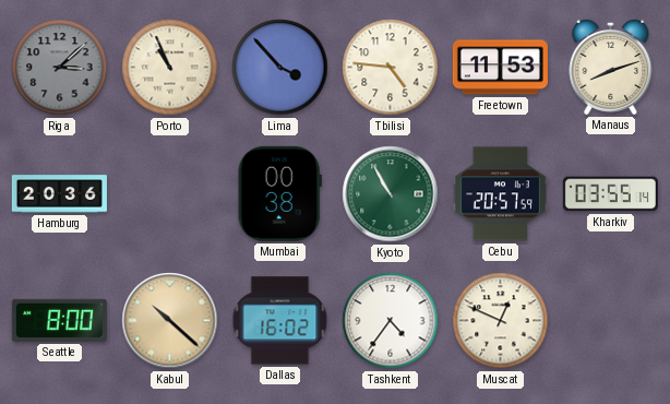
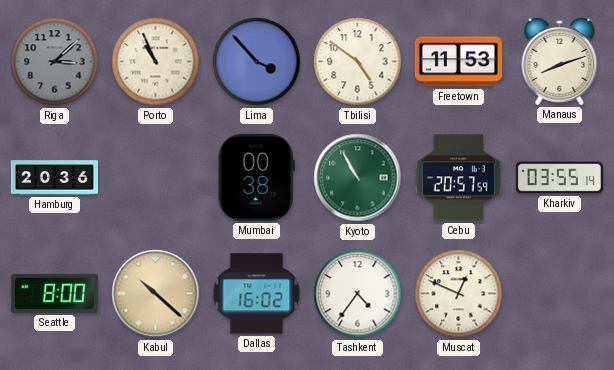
Tbilisi: 4:46 -> 4:51 (358, 62)
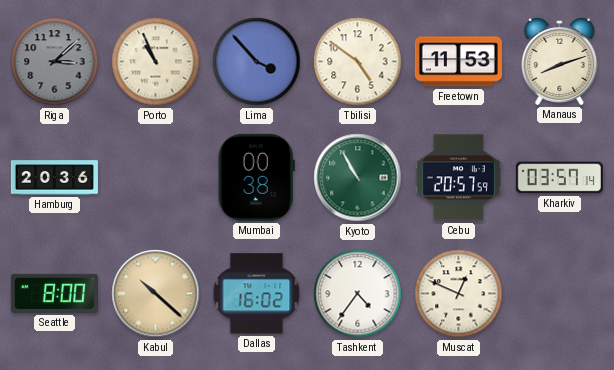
Kharkiv: 03:55 -> 03:57 (559, 178)
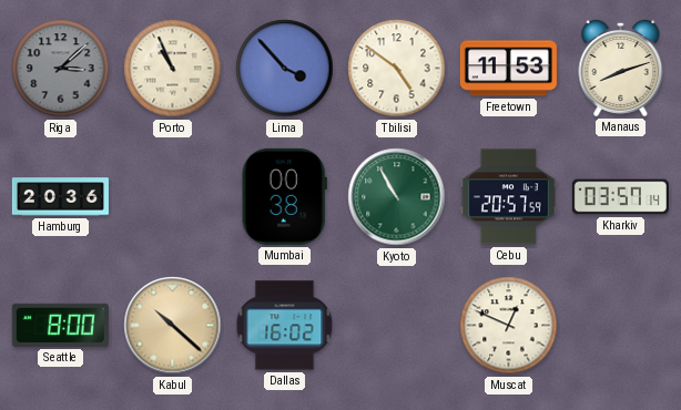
Tashkent: 4:36 -> none (358, 294)
